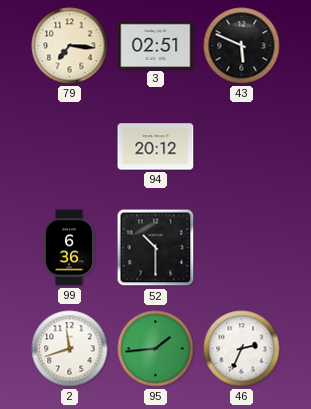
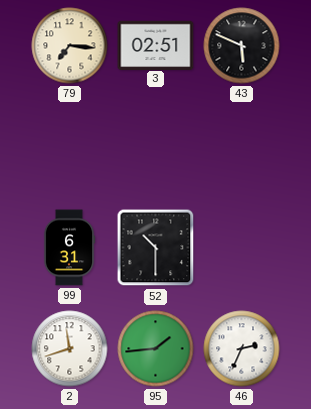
94: 20:12 -> none (156, 147)
99: 6:36 -> 6:31 (69, 248)
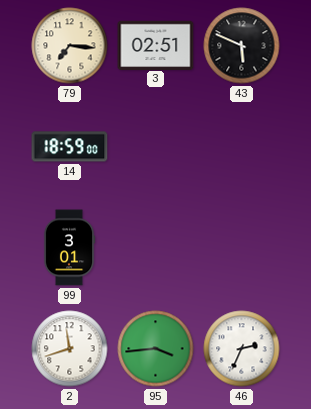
14: none -> 18:59 (70, 147)
99: 6:31 -> 3:01 (69, 248)
52: 10:30 -> none (156, 248)
95: 1:44 -> 3:44 (156, 349)
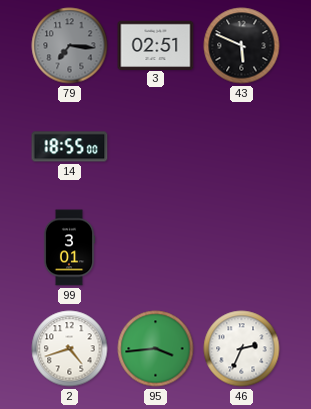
79 dial: cream -> grey (70, 46)
14: 18:59 -> 18:55 (70, 147)
2: 11:42 -> 4:42 (70, 349)
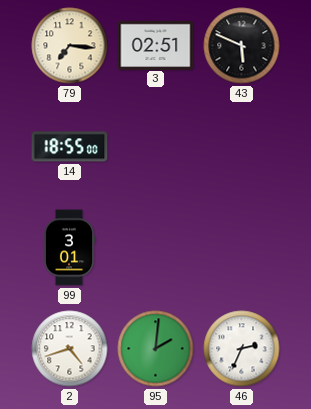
79 dial: grey -> cream (70, 46)
95: 3:44 -> 2:01 (156, 349)
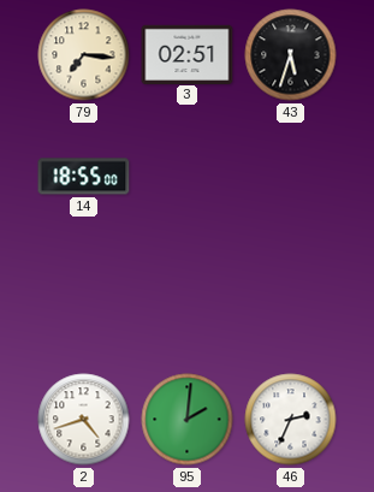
43: 5:49 -> 5:33 (291, 55)
99: 3:01 -> none (69, 248)
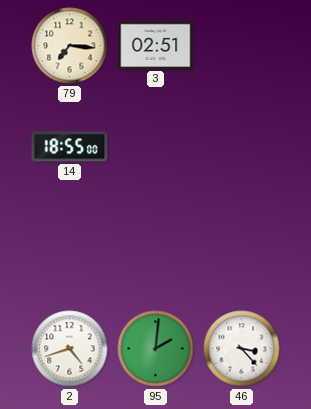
43: 5:33 -> none (291, 55)
46: 2:34 -> 3:23 (242, 349)
